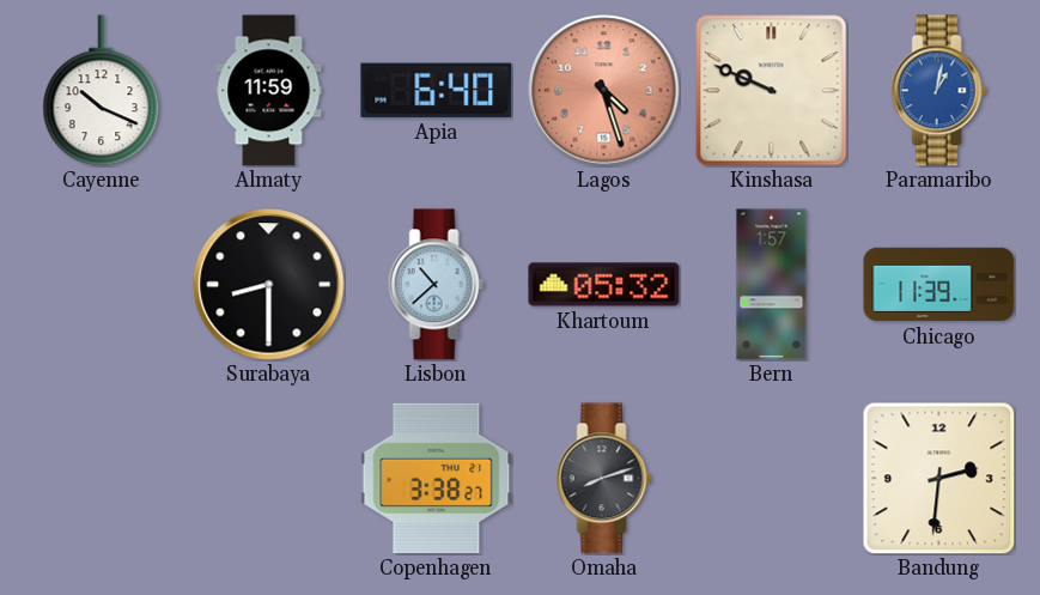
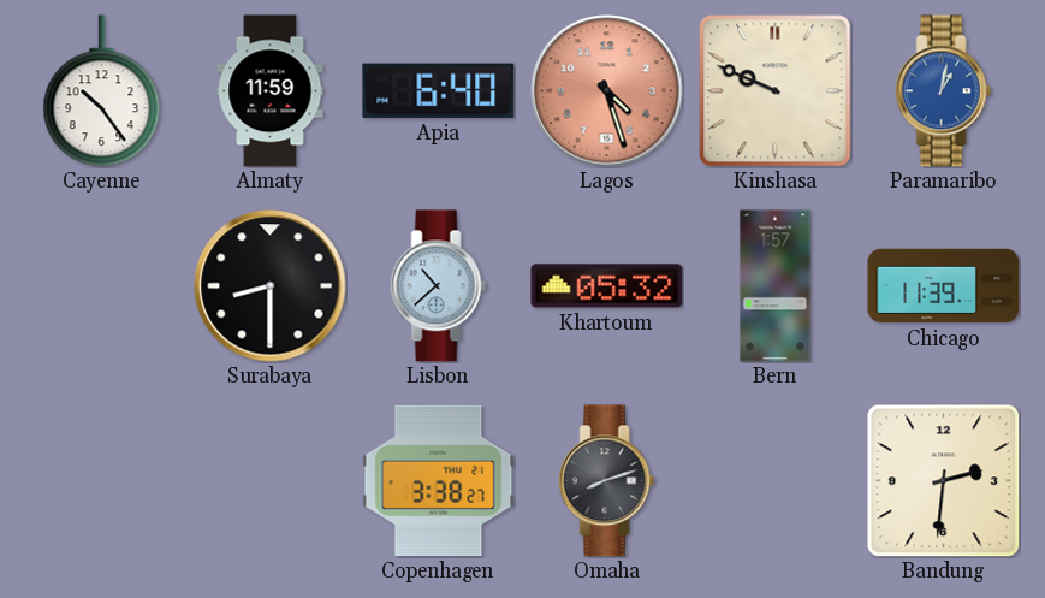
Cayenne: 10:19 -> 10:24 (102, 91)
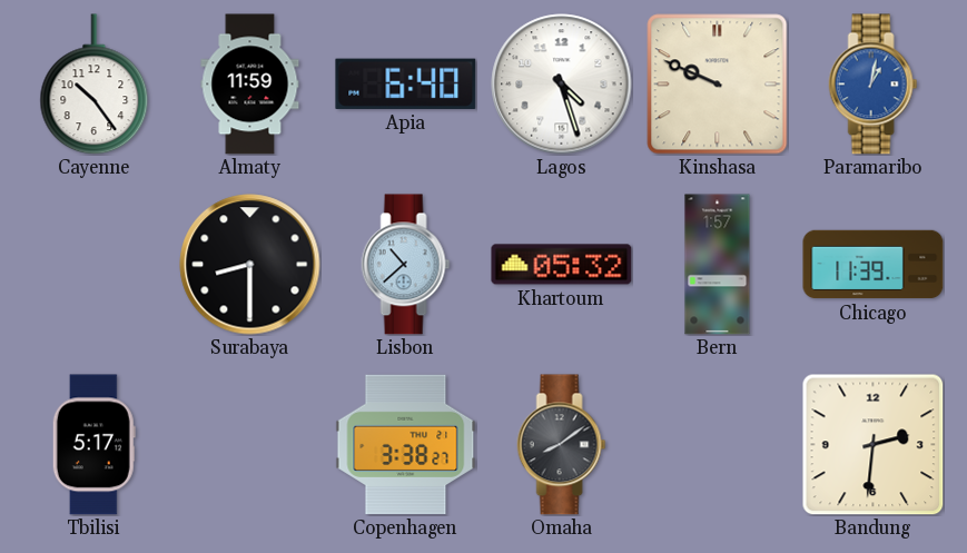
Lagos dial: salmon -> white (562, 85)
Tbilisi: none -> 5:17 (93, 445)
Omaha: 8:12 -> 8:09 (562, 445)
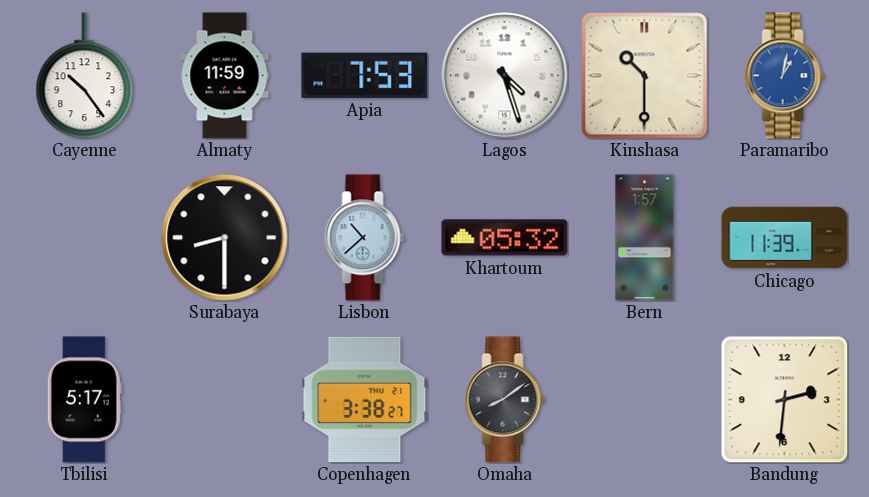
Apia: 6:40 -> 7:53 (365, 75)
Kinshasa: 9:49 -> 10:30 (645, 76)
